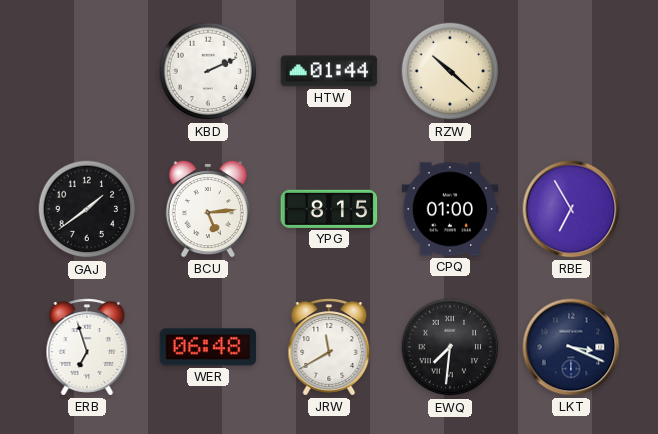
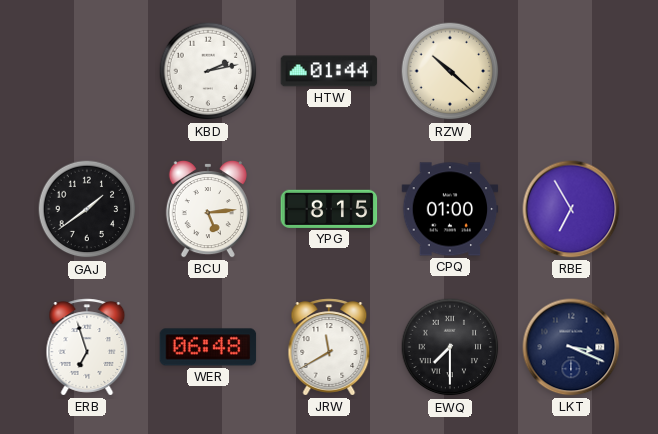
KBD: 2:11 -> 2:13 (208, 71)
EWQ: 7:31 -> 7:30 (450, 347)
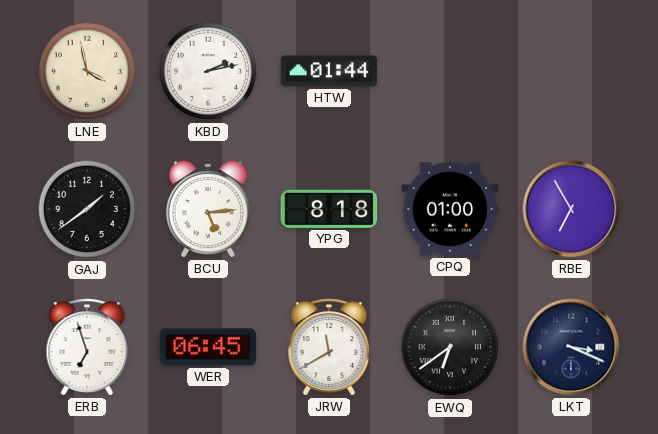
LNE: none -> 3:58 (87, 71)
RZW: 10:22 -> none (450, 71)
YPG: 8:15 -> 8:18 (329, 209)
WER: 06:48 -> 06:45 (208, 347)
EWQ: 7:30 -> 6:39 (450, 347)
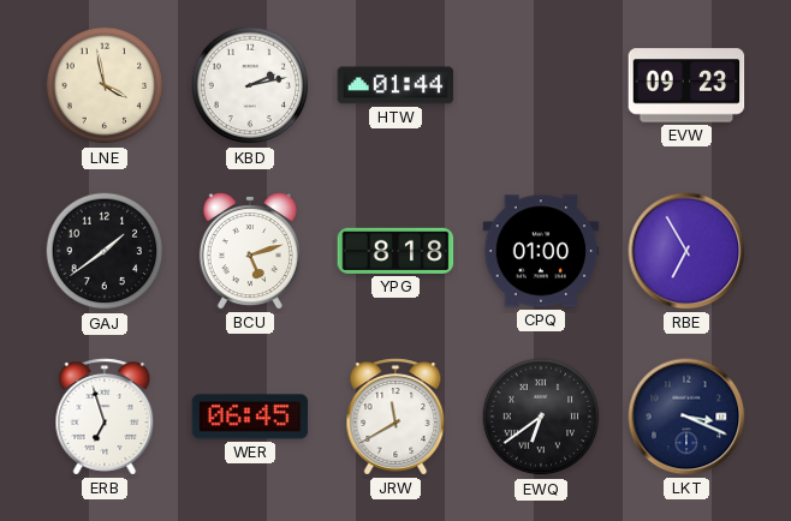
EVW: none -> 09:23 (686, 85)
BCU: 5:14 -> 5:12 (250, 251)
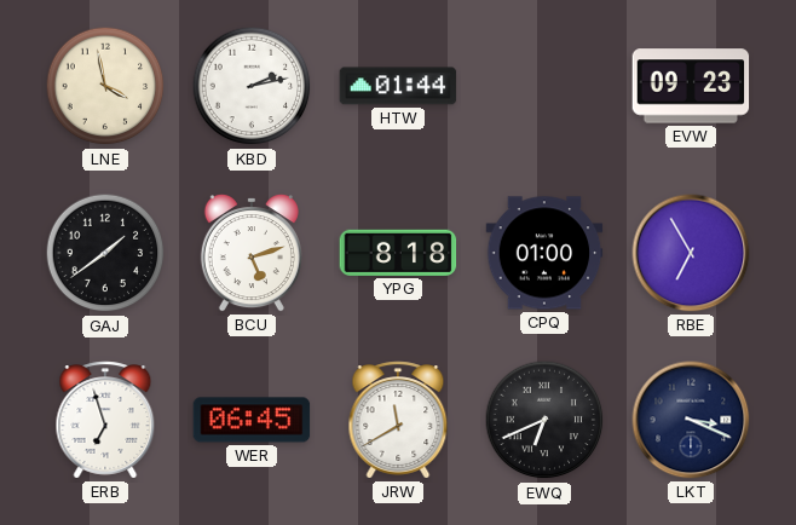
EWQ: 6:39 -> 6:41 (544, 420)
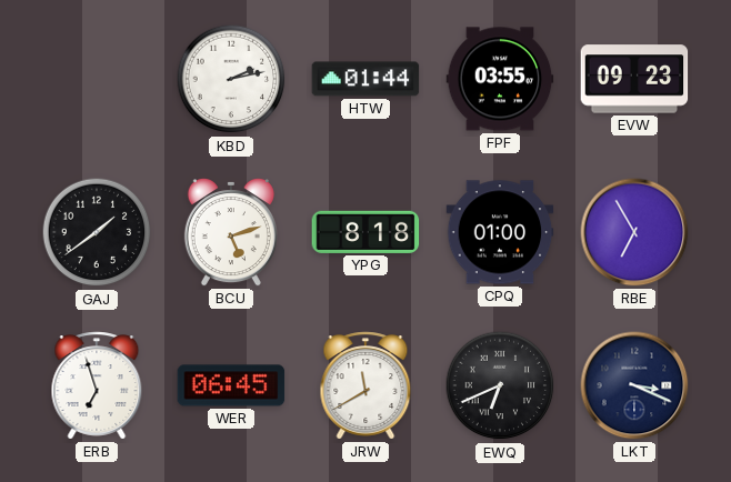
LNE: 3:58 -> none (105, 86)
FPF: none -> 03:55 (500, 79)
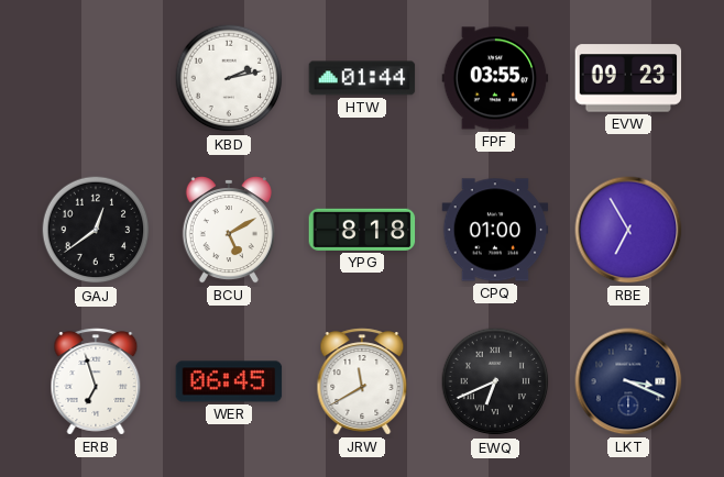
GAJ: 1:39 -> 12:39 (96, 230)
BCU: 5:12 -> 5:10 (229, 230)
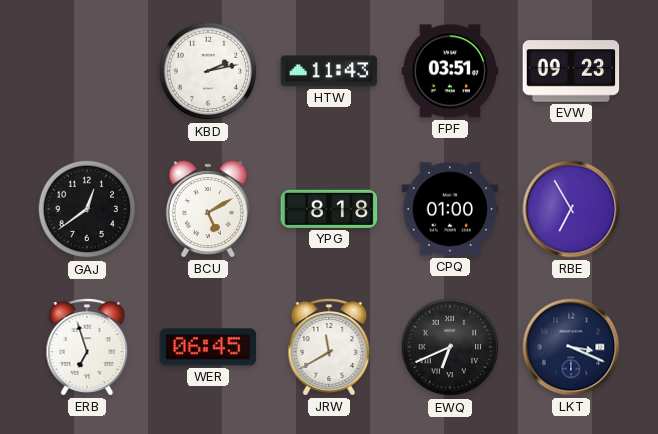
HTW: 01:44 -> 11:43 (329, 71)
FPF: 03:55 -> 03:51 (450, 71)
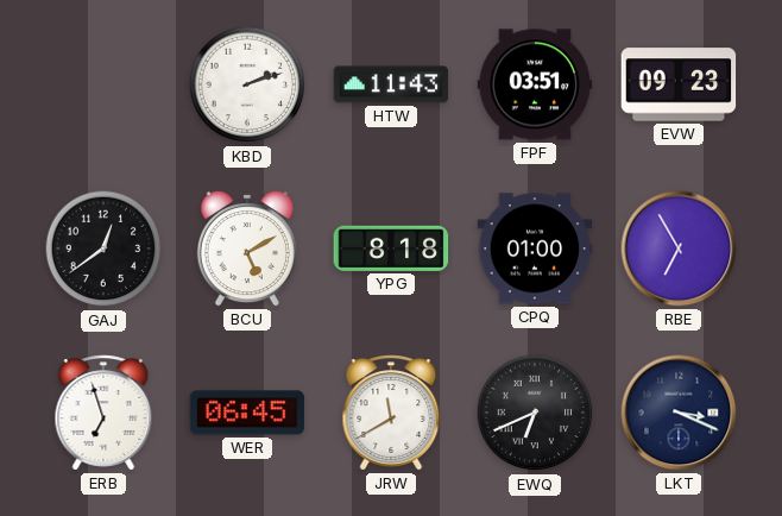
KBD: 2:13 -> 2:12 (247, 84)
